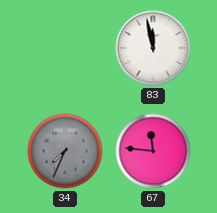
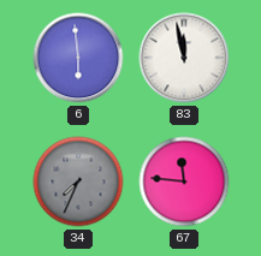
6: none -> 5:59 (78, 58)
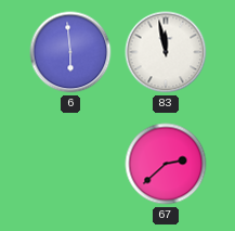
34: 7:34 -> none (78, 181)
67: 11:46 -> 2:38 (166, 164)
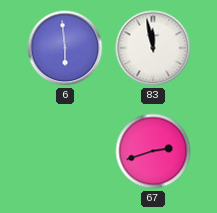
67: 2:38 -> 2:42 (153, 151)
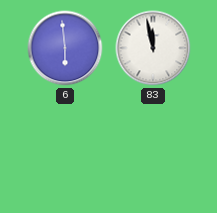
67: 2:42 -> none (153, 151)
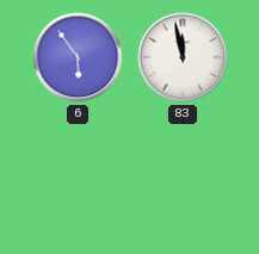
6: 5:59 -> 5:54 (78, 57)
